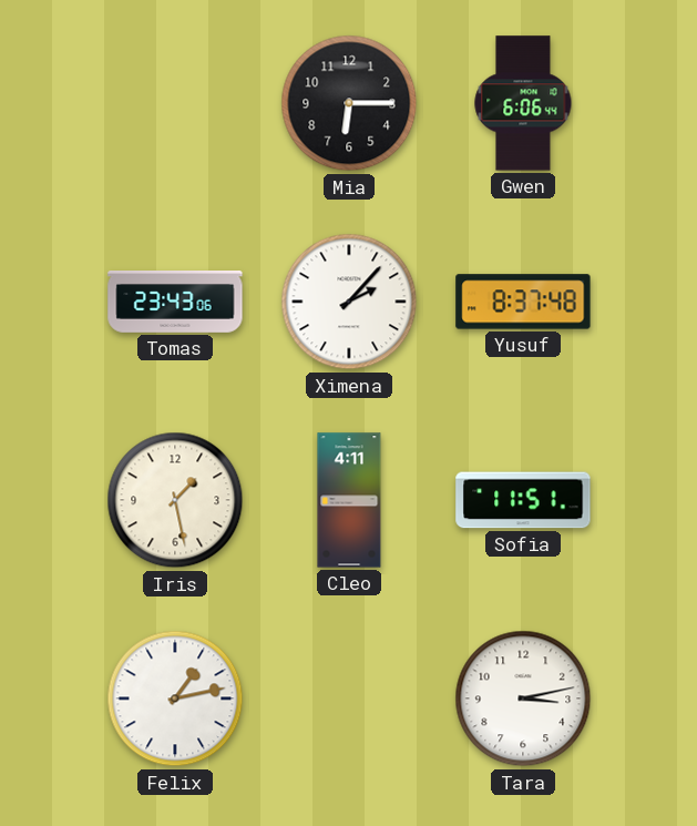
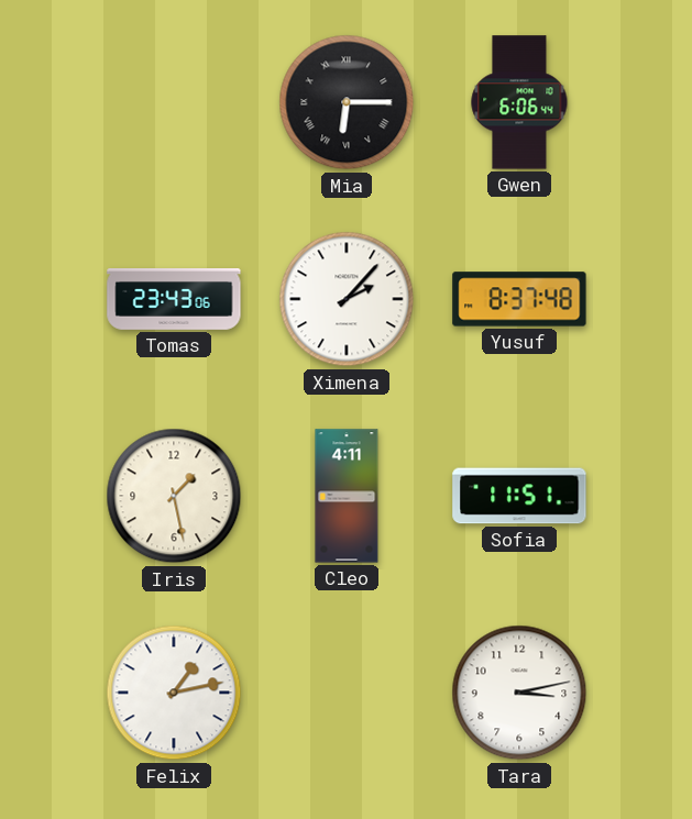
Mia numerals: Arabic -> Roman (347, 102)
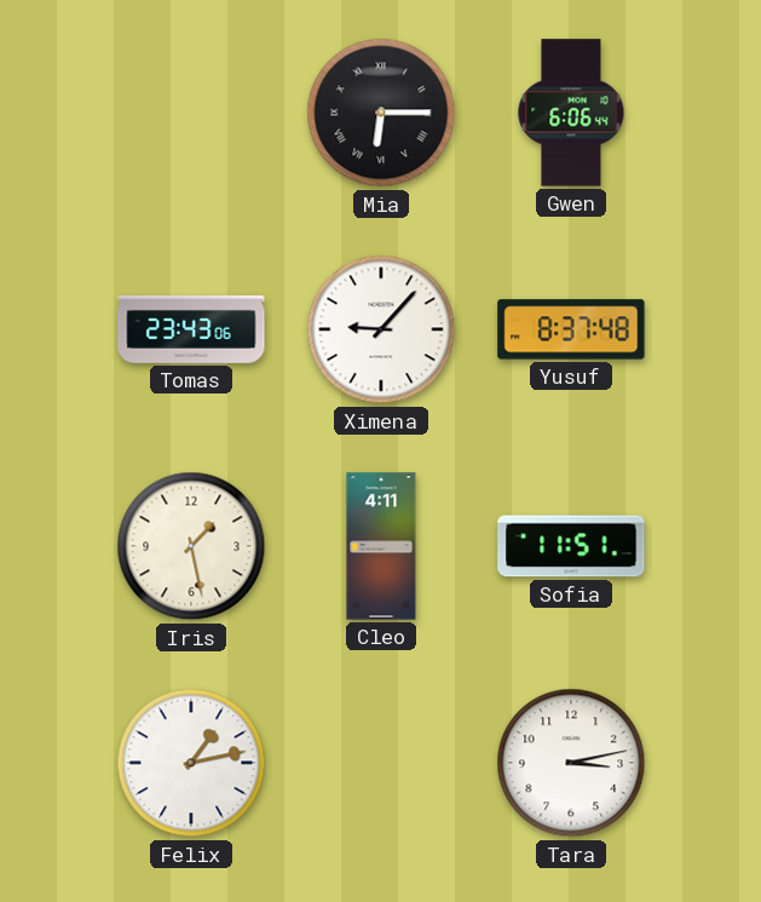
Ximena: 2:07 -> 9:07 (381, 329)
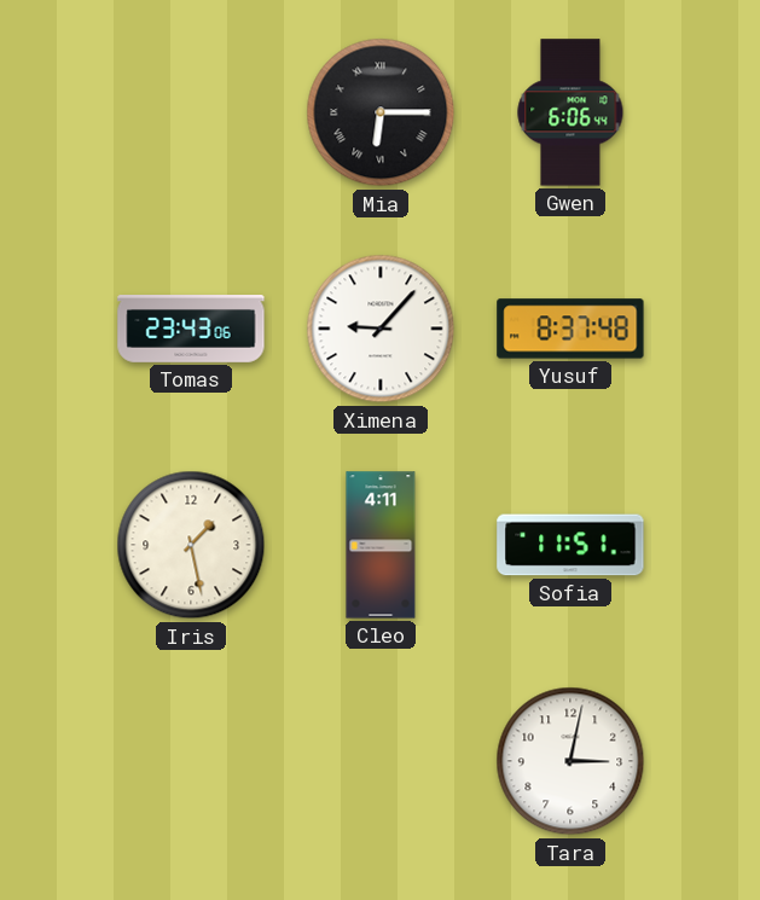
Felix: 1:13 -> none (191, 763)
Tara: 3:13 -> 3:02 (570, 761)
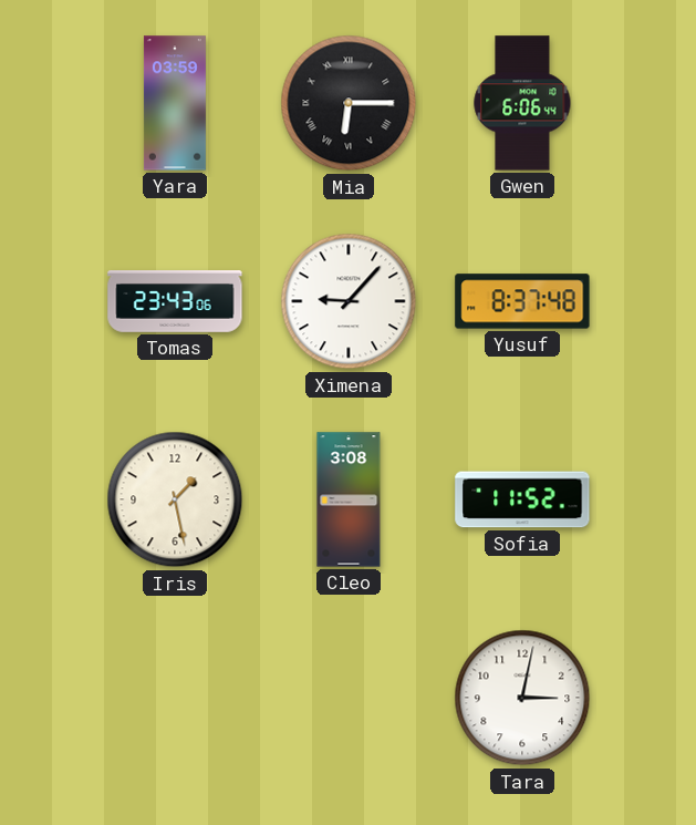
Yara: none -> 03:59 (175, 103)
Cleo: 4:11 -> 3:08 (349, 499)
Sofia: 11:51 -> 11:52 (522, 499)
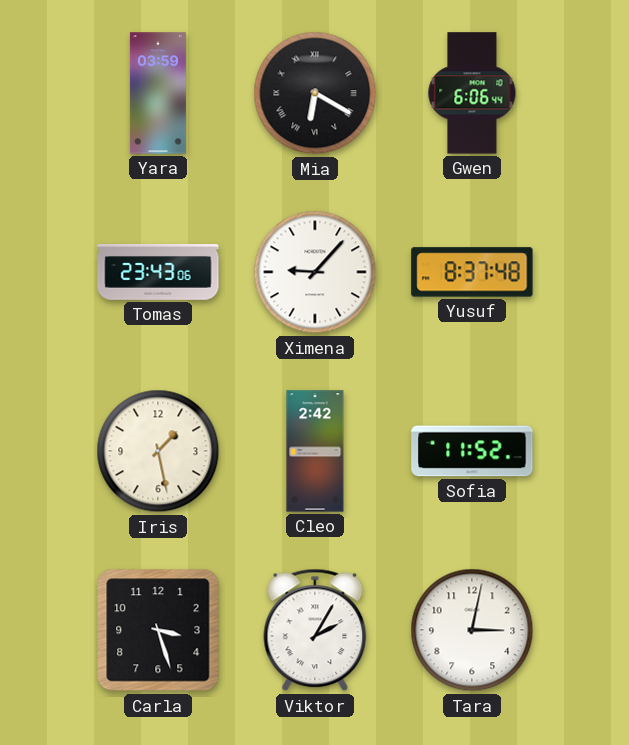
Mia: 6:15 -> 6:20 (315, 93)
Cleo: 3:08 -> 2:42 (315, 451)
Carla: none -> 3:27 (158, 630)
Viktor: none -> 2:05 (315, 630)
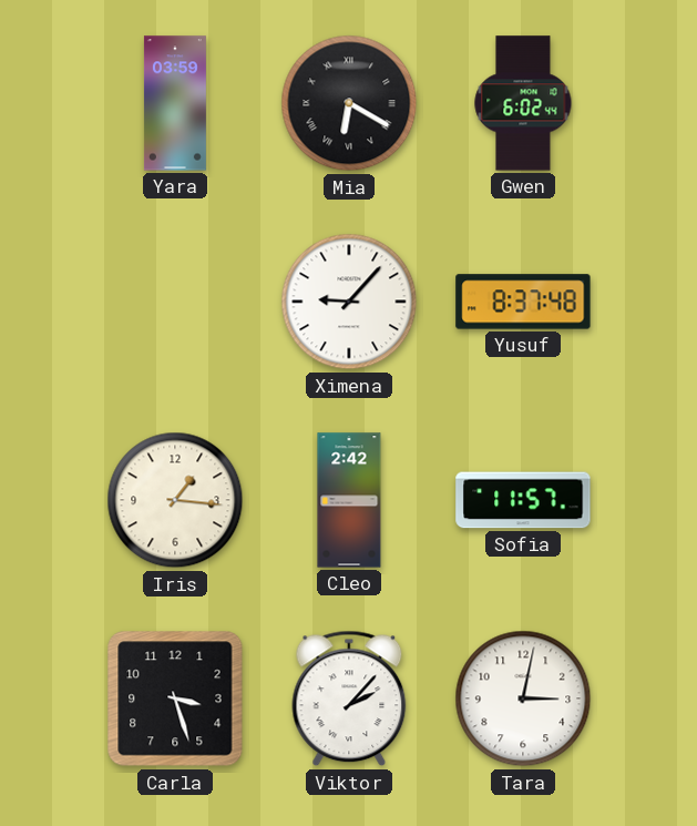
Gwen: 6:06 -> 6:02 (523, 103)
Tomas: 23:43 -> none (158, 273)
Iris: 1:28 -> 1:16 (175, 500)
Sofia: 11:52 -> 11:57 (523, 500)
Viktor: 2:05 -> 2:07 (349, 698)
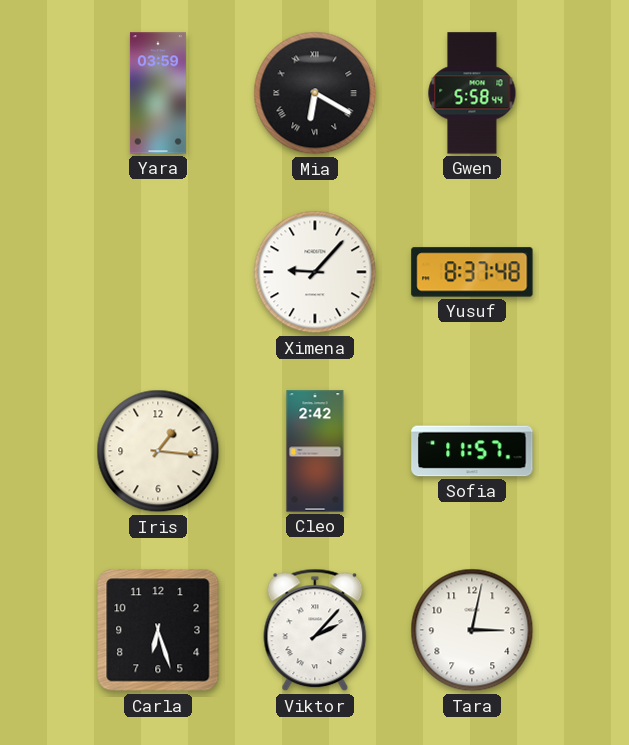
Gwen: 6:02 -> 5:58 (472, 93)
Carla: 3:27 -> 6:27 (158, 630)
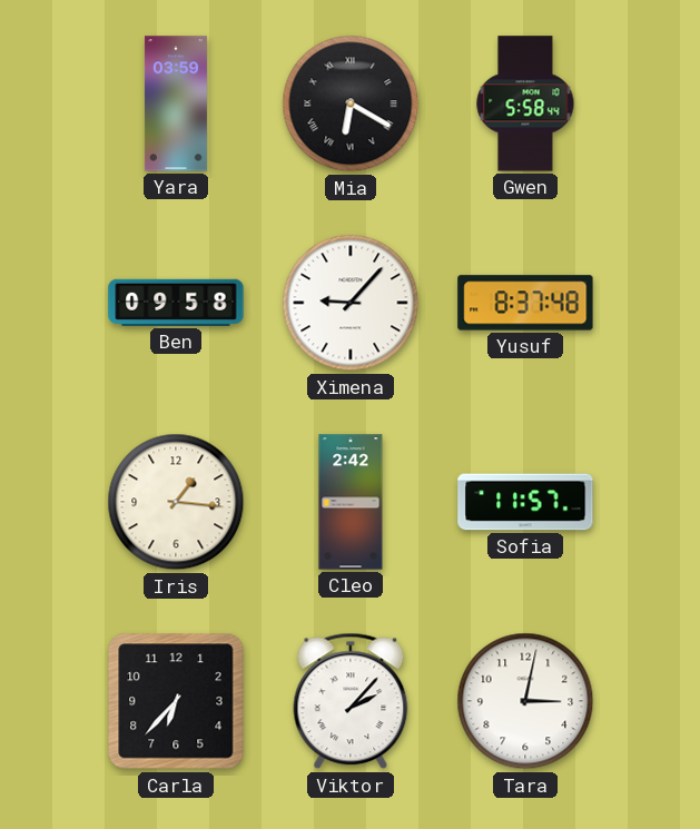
Ben: none -> 09:58 (176, 303)
Carla: 6:27 -> 6:37 (176, 701)
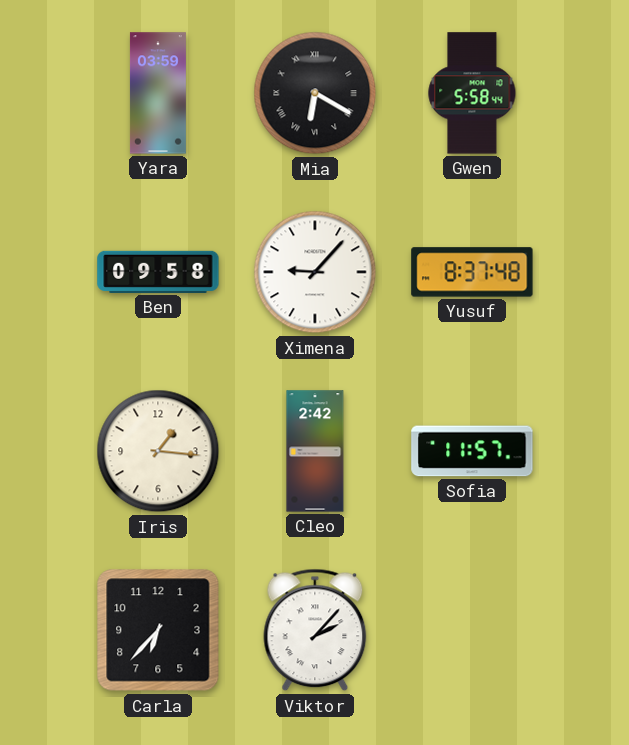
Tara: 3:02 -> none (525, 701)
